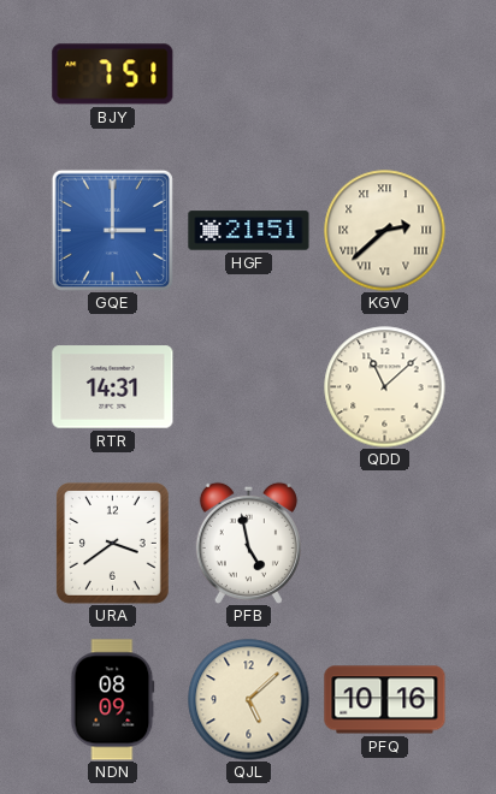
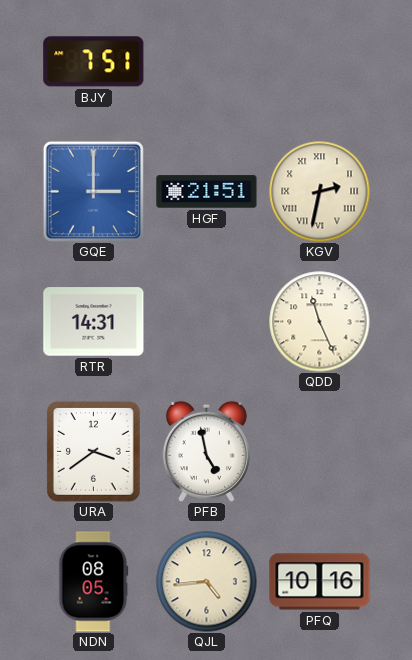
KGV: 2:38 -> 2:32 (320, 192)
QDD: 11:08 -> 11:26 (320, 322)
NDN: 08:09 -> 08:05 (94, 582)
QJL: 5:08 -> 4:44 (207, 582)
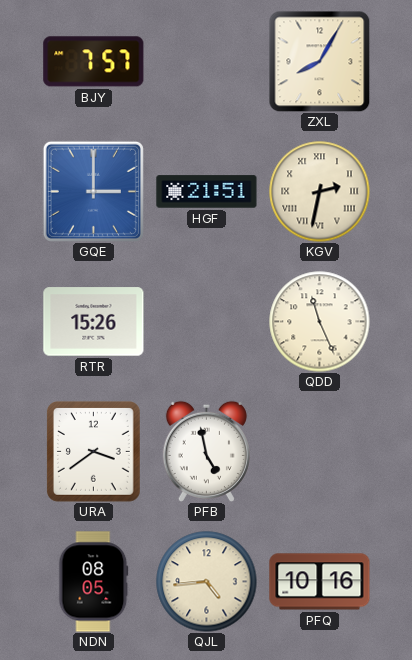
BJY: 7:51 -> 7:57 (94, 62)
ZXL: none -> 8:05 (319, 61)
RTR: 14:31 -> 15:26 (94, 322)
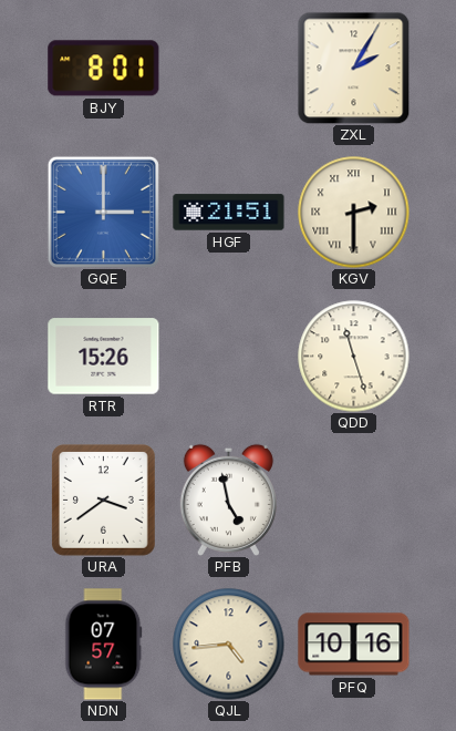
BJY: 7:57 -> 8:01 (104, 69)
ZXL: 8:05 -> 2:05 (353, 68)
KGV: 2:32 -> 2:30 (354, 213)
QDD: 11:26 -> 11:27 (354, 357)
NDN: 08:05 -> 07:57 (104, 645)
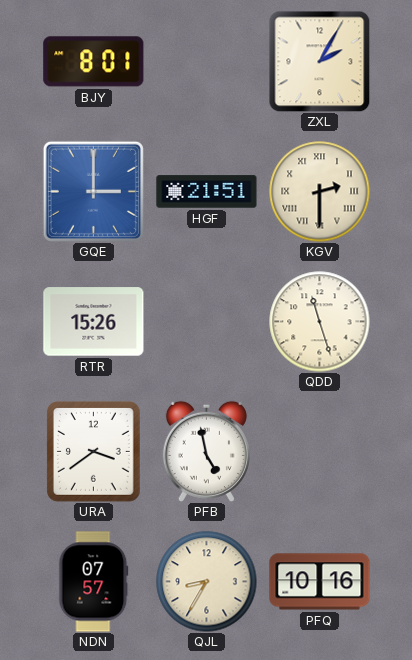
QJL: 4:44 -> 8:35 (207, 582)
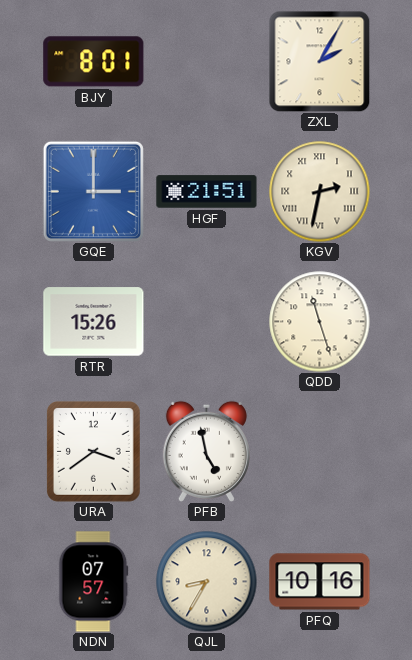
KGV: 2:30 -> 2:32 (320, 192)
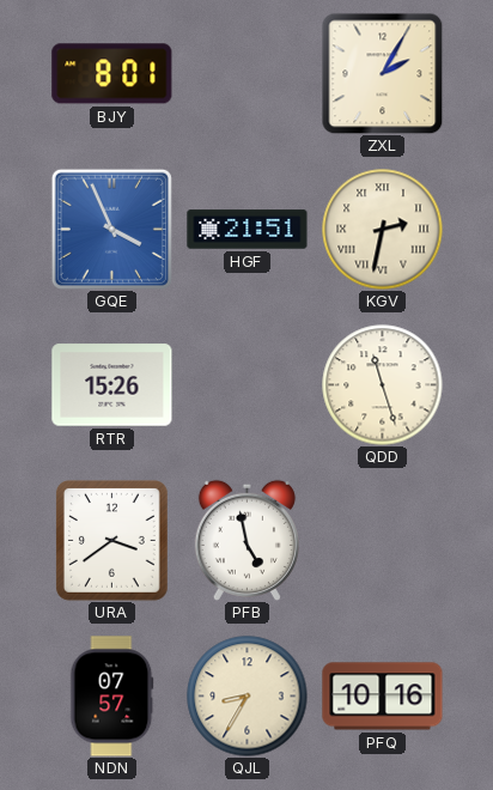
GQE: 3:00 -> 3:56 (111, 229)
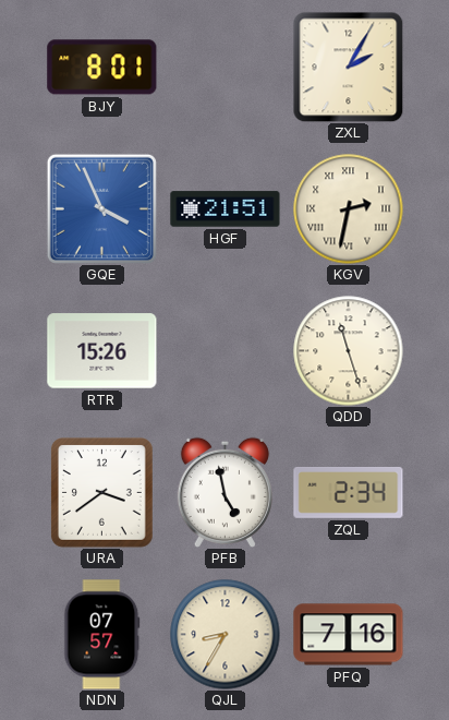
ZQL: none -> 2:34 (349, 493)
PFQ: 10:16 -> 7:16 (349, 635)
